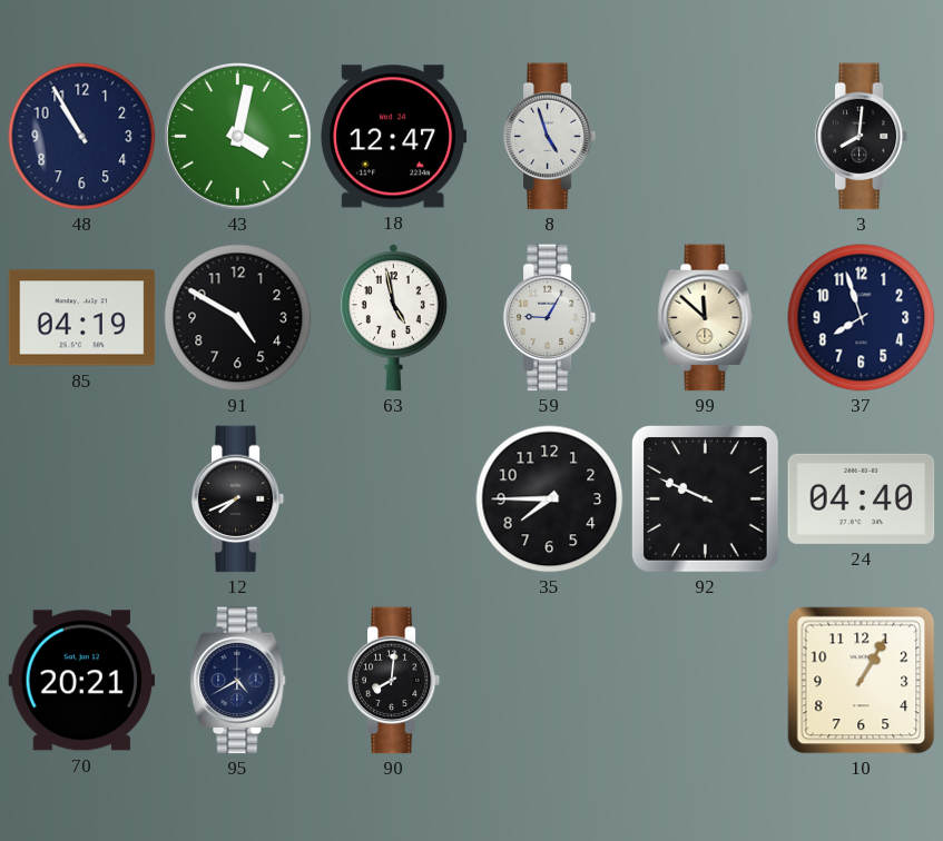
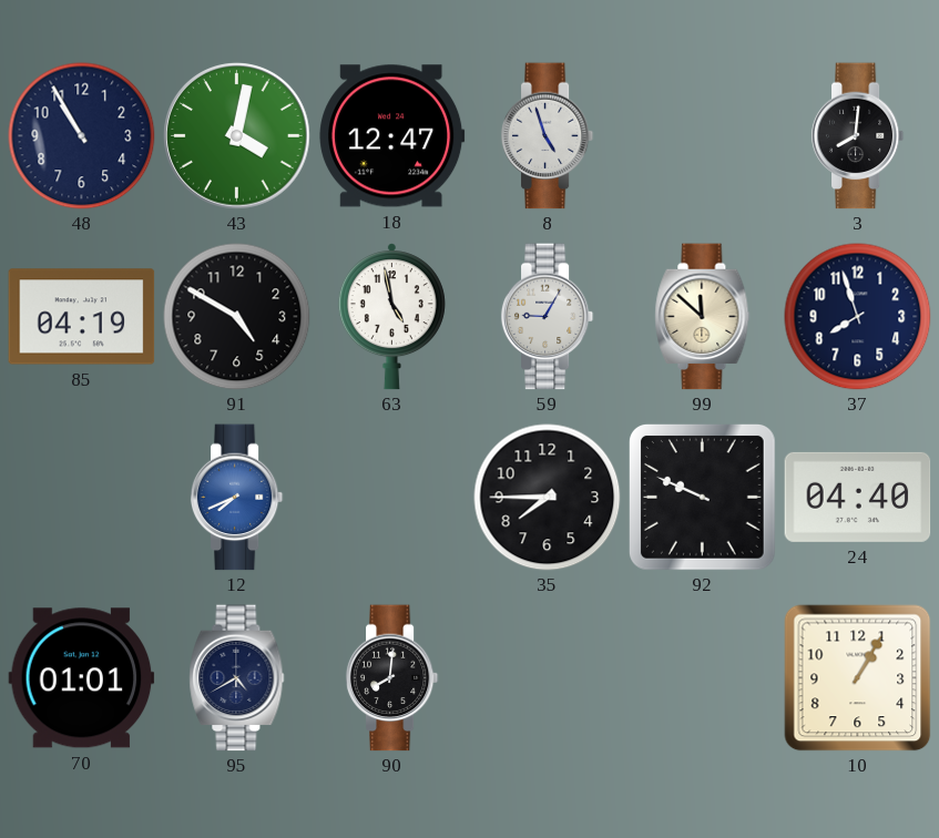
12 dial: black -> blue (237, 498)
70: 20:21 -> 01:01 (82, 678)
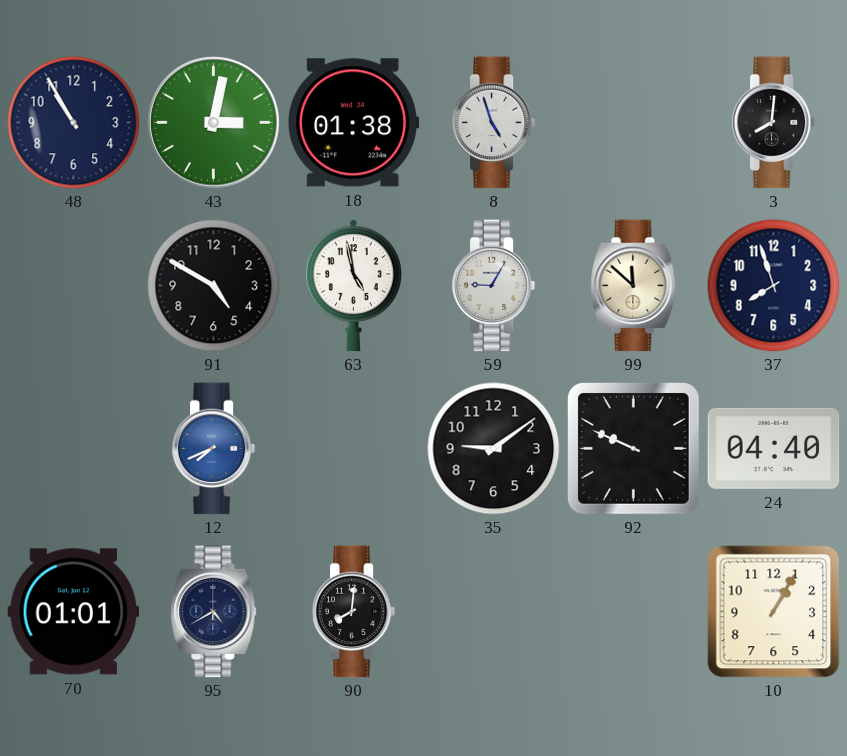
43: 4:02 -> 3:02 (214, 123)
18: 12:47 -> 01:38 (354, 123)
85: 04:19 -> none (82, 317)
35: 7:45 -> 9:09 (494, 449)
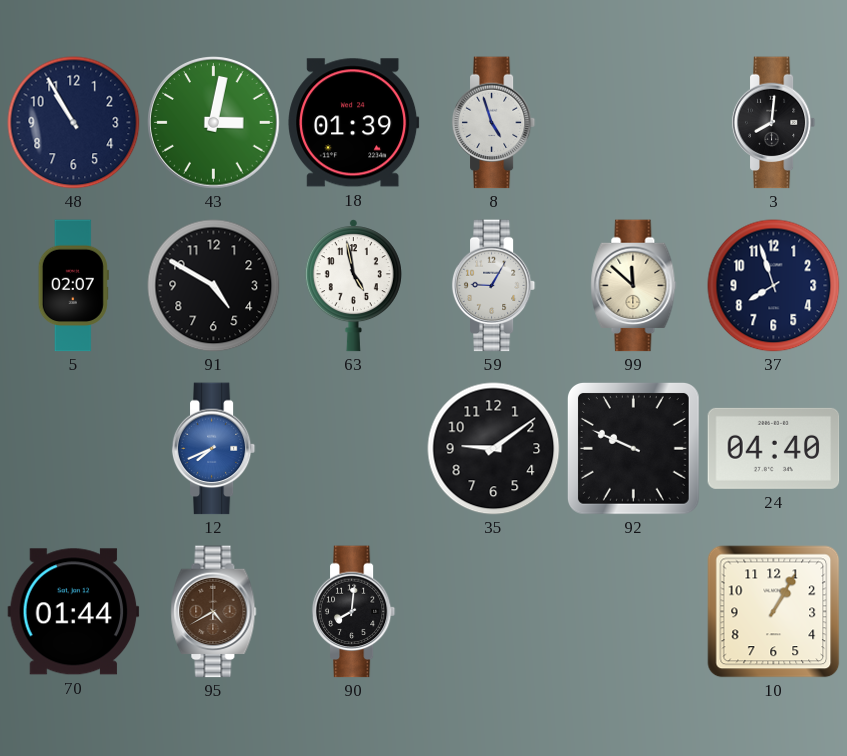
18: 01:38 -> 01:39 (354, 123)
5: none -> 02:07 (73, 286)
70: 01:01 -> 01:44 (74, 612)
95 dial: navy -> brown (214, 612)
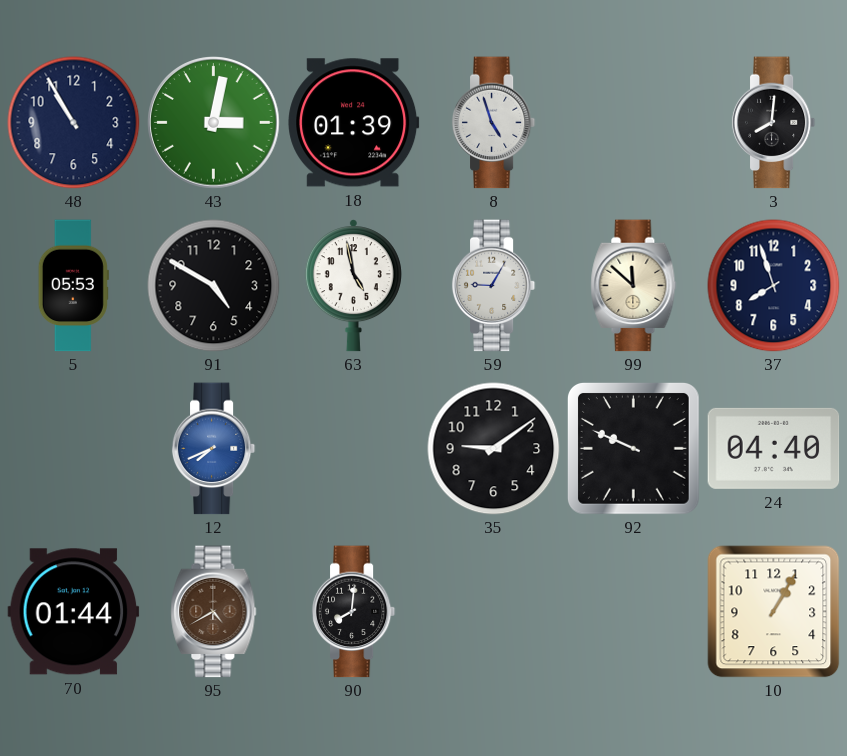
5: 02:07 -> 05:53 (73, 286)
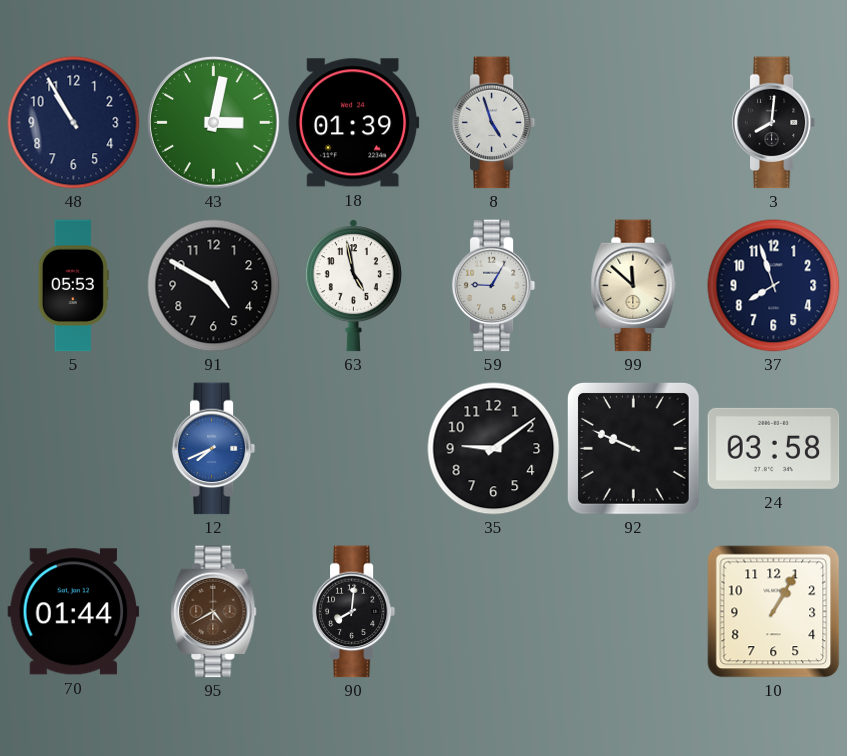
24: 04:40 -> 03:58 (774, 448)
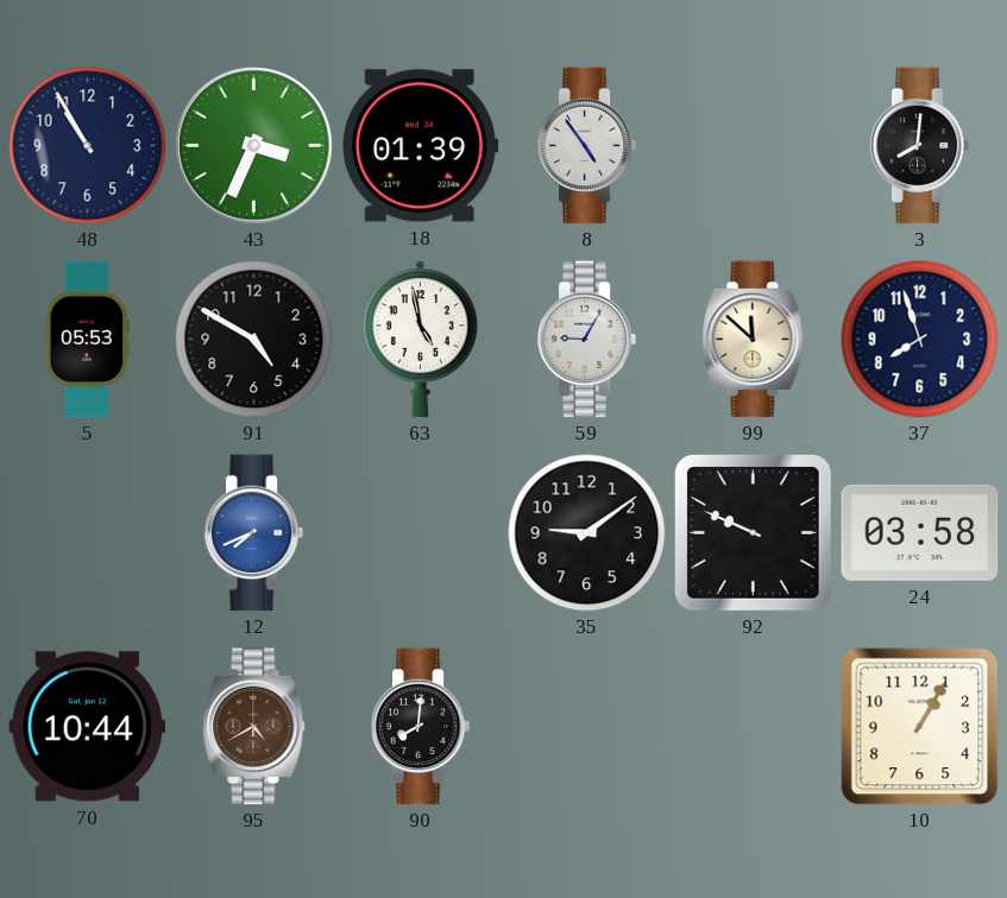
43: 3:02 -> 3:34 (254, 146)
8: 4:57 -> 4:54 (587, 146)
70: 01:44 -> 10:44 (88, 727)
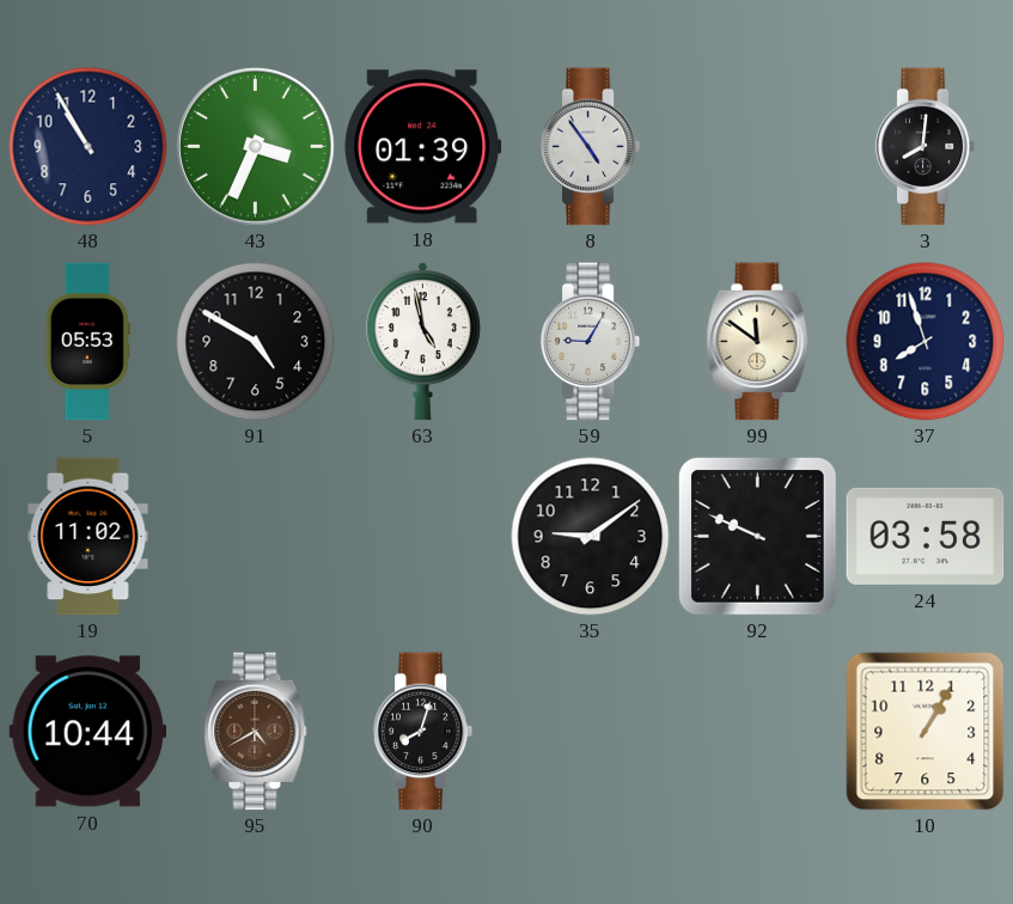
99: 11:52 -> 11:51 (758, 342)
19: none -> 11:02 (89, 537)
12: 7:41 -> none (254, 533)
90: 8:01 -> 8:03 (423, 732)
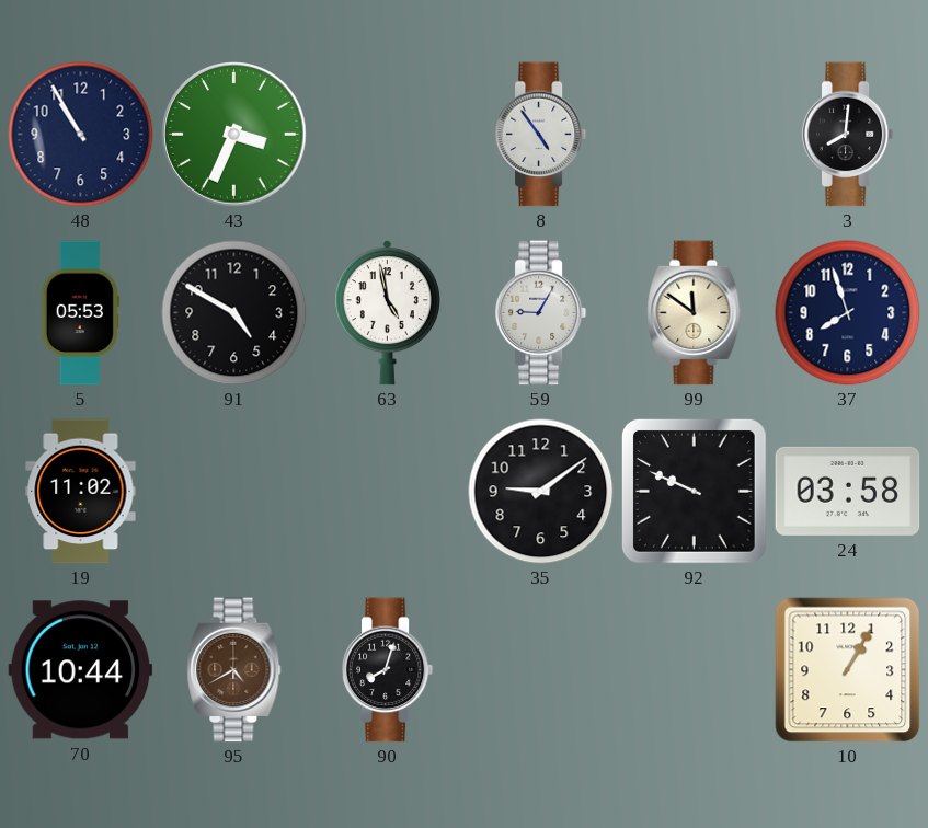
18: 01:39 -> none (423, 147)
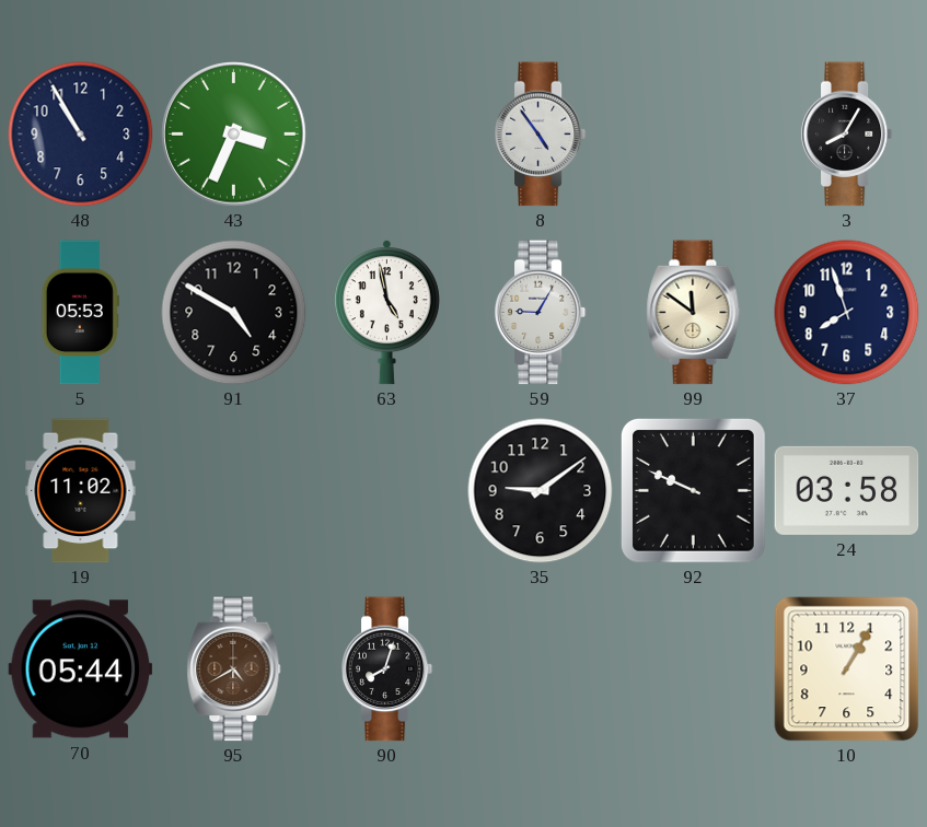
3: 8:01 -> 8:05 (847, 135)
70: 10:44 -> 05:44 (81, 669)
